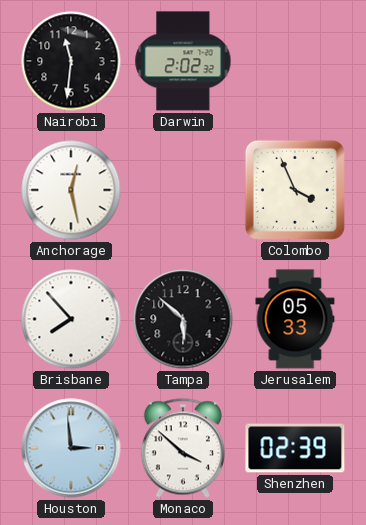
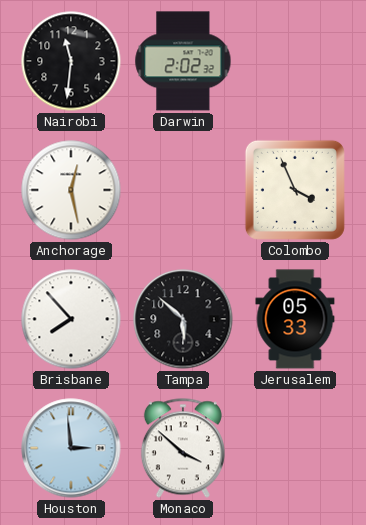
Shenzhen: 02:39 -> none (295, 448)
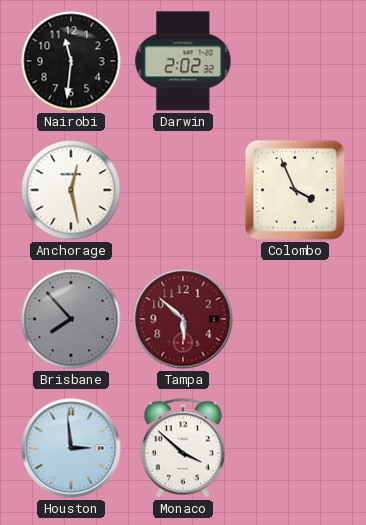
Brisbane dial: white -> grey (71, 319)
Tampa dial: black -> burgundy (183, 319)
Jerusalem: 05:33 -> none (295, 319)
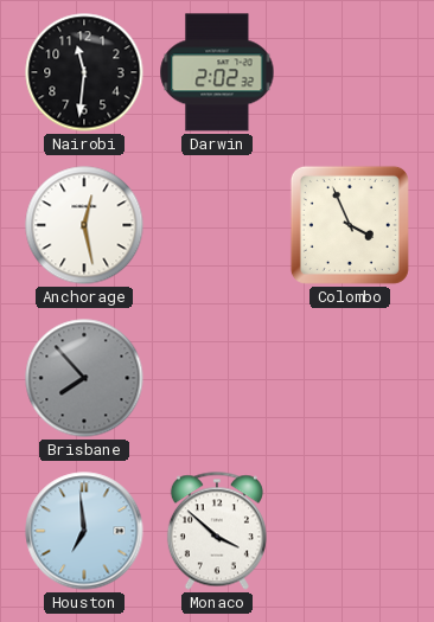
Tampa: 5:52 -> none (183, 319)
Houston: 2:59 -> 6:59 (84, 531)
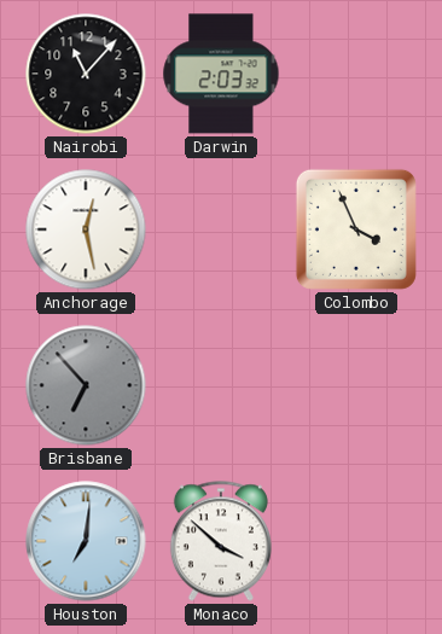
Nairobi: 11:31 -> 11:07 (86, 74)
Darwin: 2:02 -> 2:03 (221, 74)
Brisbane: 7:53 -> 6:53 (86, 385)
Houston: 6:59 -> 7:01 (86, 541)
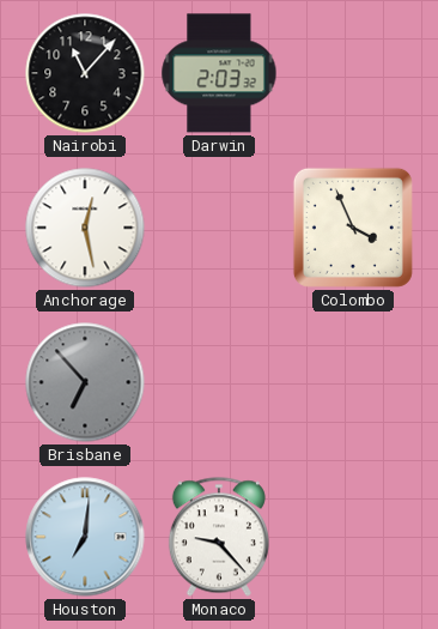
Monaco: 3:52 -> 9:23 (219, 537)
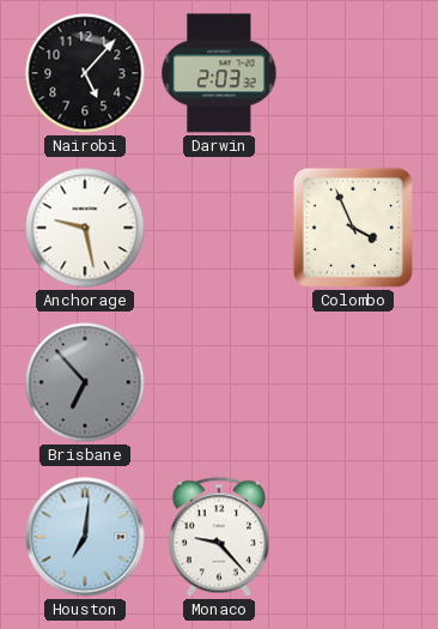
Nairobi: 11:07 -> 5:07 (85, 73)
Anchorage: 12:28 -> 9:28 (85, 228)
